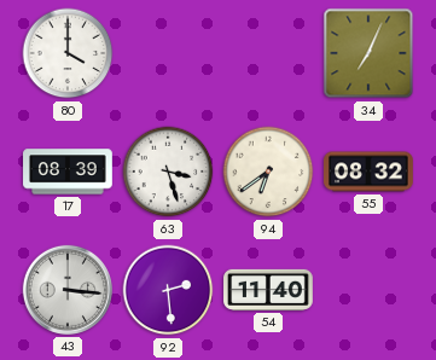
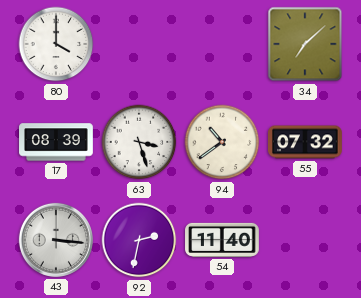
34: 7:04 -> 7:08 (305, 44)
94: 6:39 -> 10:39 (222, 142)
55: 08:32 -> 07:32 (305, 142)
92: 2:29 -> 2:32 (139, 240)
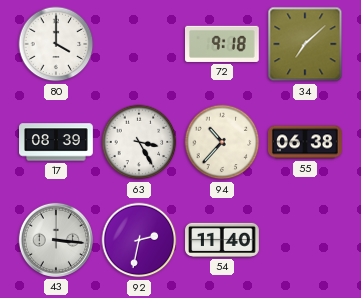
72: none -> 9:18 (223, 44)
63: 3:27 -> 3:25 (139, 142)
94: 10:39 -> 10:37 (222, 142)
55: 07:32 -> 06:38 (305, 142)
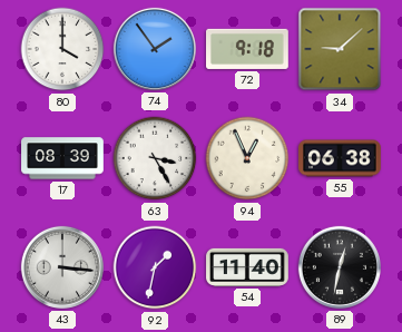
74: none -> 1:54 (155, 49)
34: 7:08 -> 9:08 (340, 49)
94: 10:37 -> 12:56 (247, 158)
92: 2:32 -> 1:32 (155, 267)
89: none -> 12:32 (340, 267)
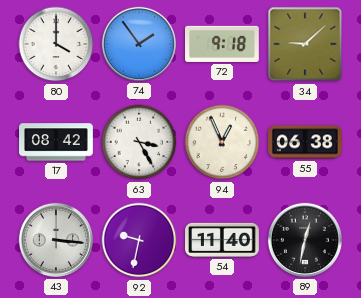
17: 08:39 -> 08:42 (56, 142)
92: 1:32 -> 9:32 (139, 240)
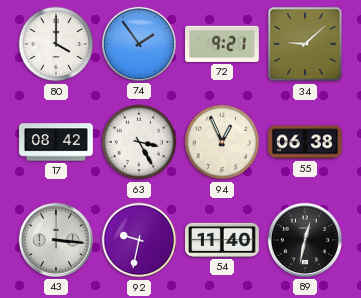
72: 9:18 -> 9:21 (223, 44)
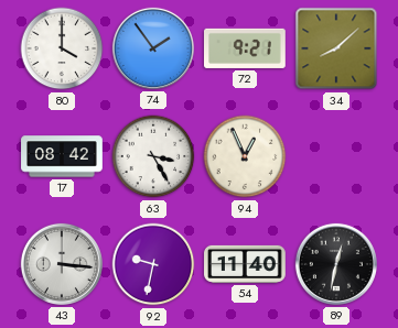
34: 9:08 -> 8:08 (336, 48)
55: 06:38 -> none (305, 142)
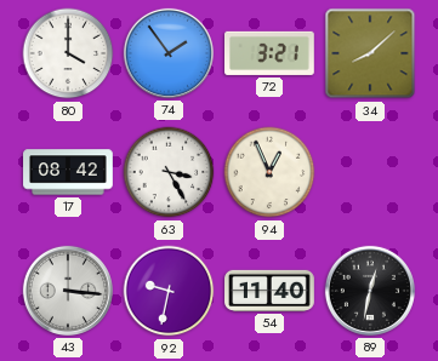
72: 9:21 -> 3:21 (271, 53)
